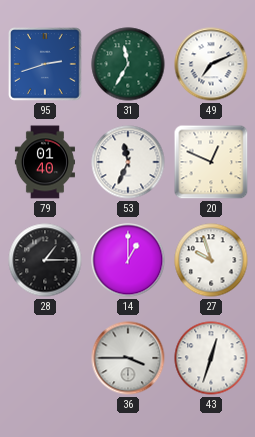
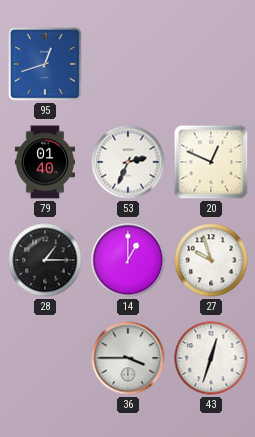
95: 2:42 -> 12:42 (45, 64)
31: 11:35 -> none (128, 64)
49: 7:11 -> none (211, 64)
53: 11:34 -> 2:34 (128, 162)
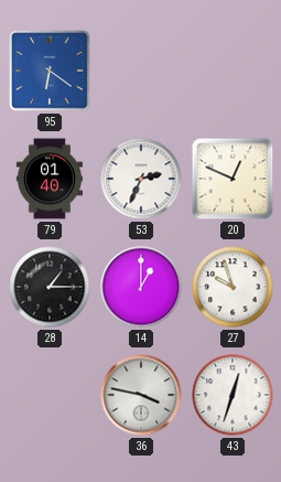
95: 12:42 -> 6:21 (50, 71)
36: 3:45 -> 3:47 (141, 395)
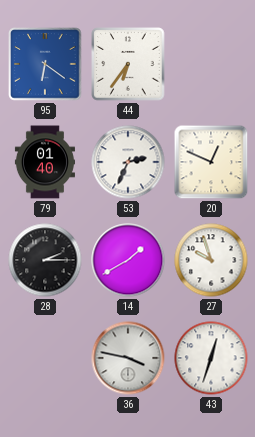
44: none -> 6:36 (128, 64)
28: 1:15 -> 2:15 (45, 260)
14: 1:00 -> 1:40 (128, 260)
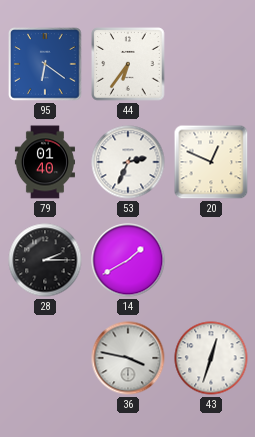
27: 9:57 -> none (211, 260)
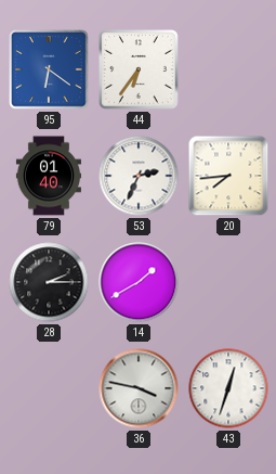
20: 12:49 -> 7:44 (228, 176)
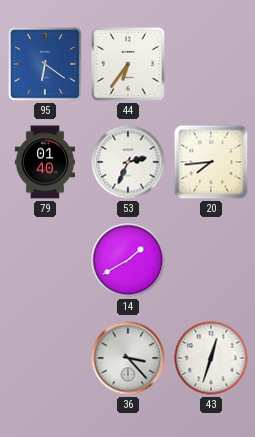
28: 2:15 -> none (49, 282)
36: 3:47 -> 3:23 (128, 358)
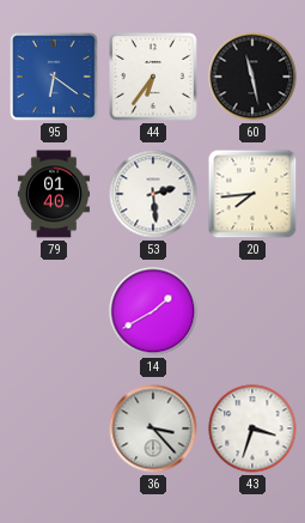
60: none -> 11:28 (252, 77)
53: 2:34 -> 2:29 (153, 194)
43: 12:33 -> 3:33 (252, 428)
